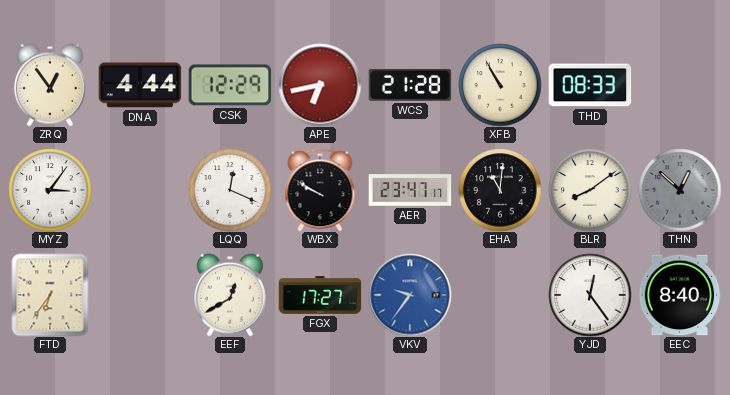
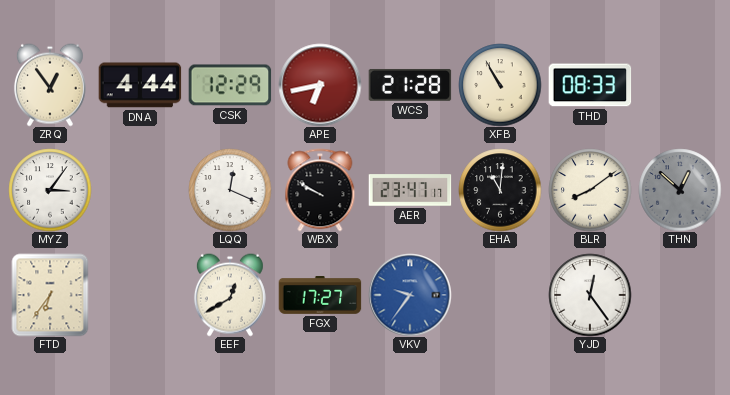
EEC: 8:40 -> none (680, 295)
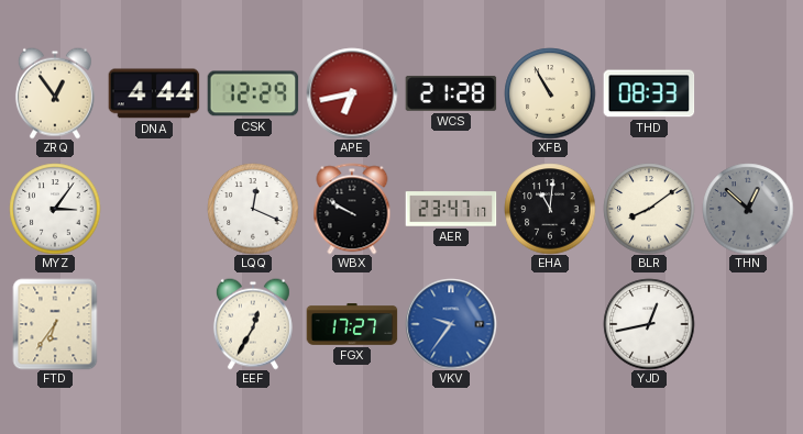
EEF: 12:40 -> 12:35 (253, 324)
YJD: 12:24 -> 12:43 (649, 324)
